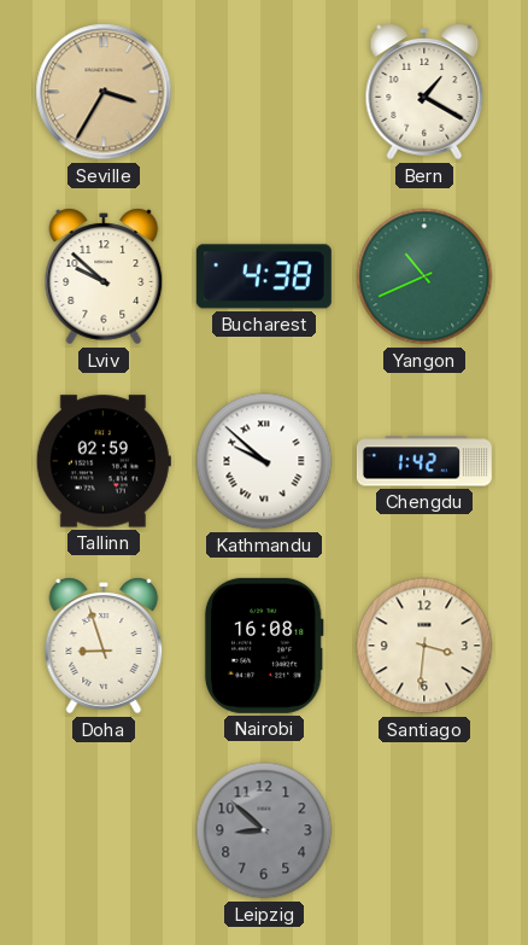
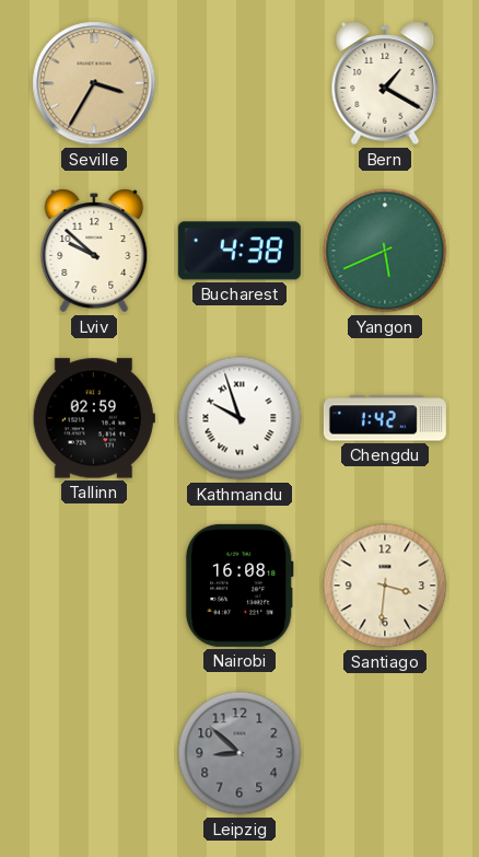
Yangon: 10:41 -> 5:41 (385, 251)
Kathmandu: 9:52 -> 9:57 (240, 418)
Doha: 8:57 -> none (104, 646)
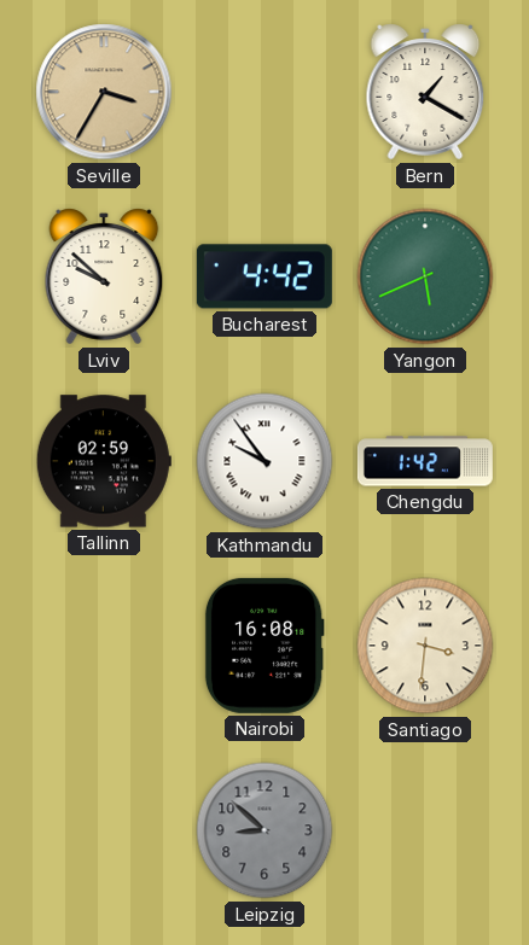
Bucharest: 4:38 -> 4:42 (264, 276)
Kathmandu: 9:57 -> 9:54 (264, 461)
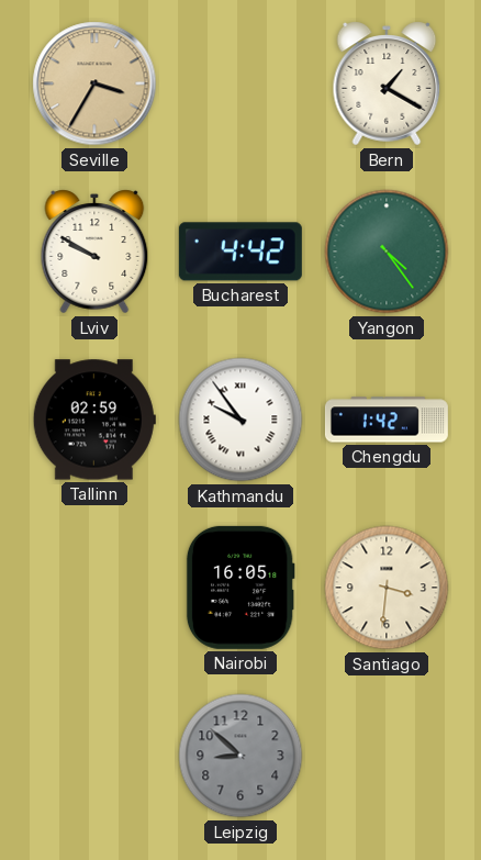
Lviv: 9:52 -> 9:50 (94, 252)
Yangon: 5:41 -> 4:24 (387, 252)
Nairobi: 16:08 -> 16:05 (240, 588)
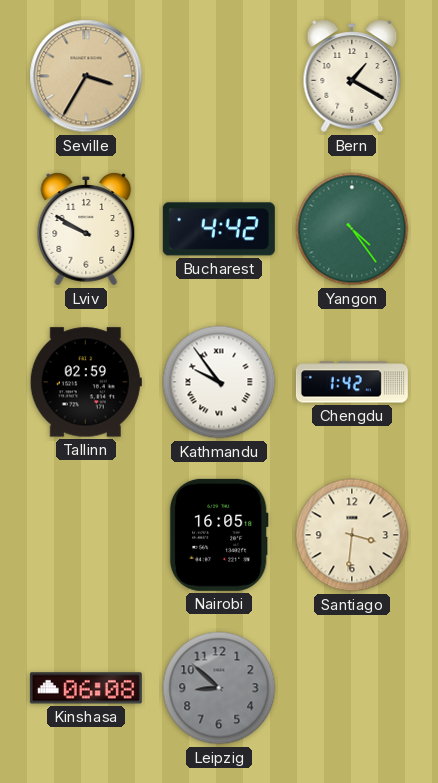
Kinshasa: none -> 06:08 (86, 688)
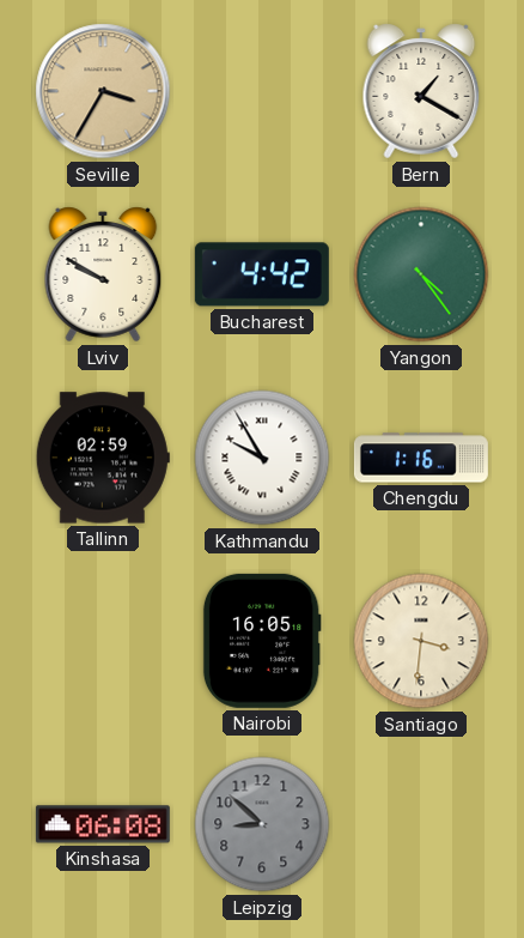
Kathmandu: 9:54 -> 9:55 (262, 458)
Chengdu: 1:42 -> 1:16 (421, 458)
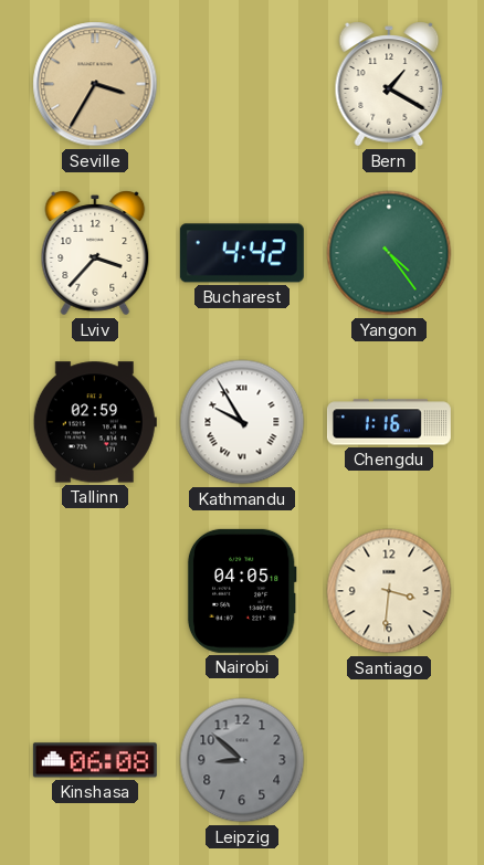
Lviv: 9:50 -> 3:37 (95, 253)
Nairobi: 16:05 -> 04:05 (242, 591)
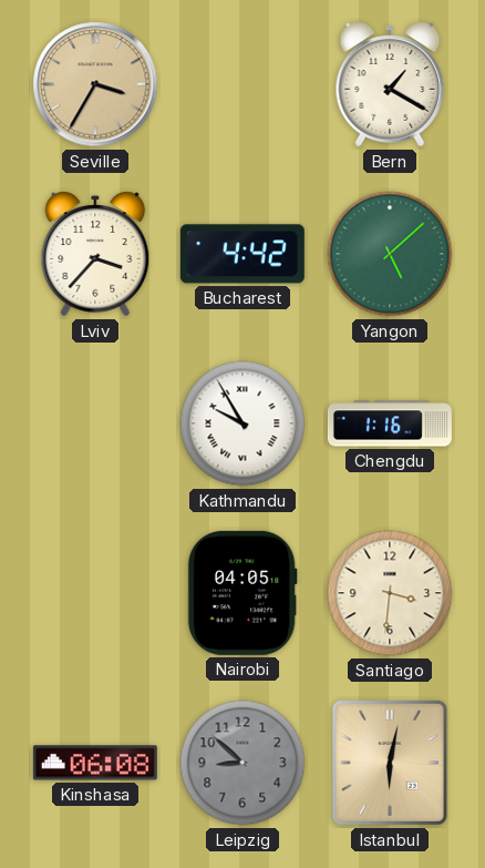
Yangon: 4:24 -> 5:08 (390, 254)
Tallinn: 02:59 -> none (95, 422)
Istanbul: none -> 6:02 (390, 763)
